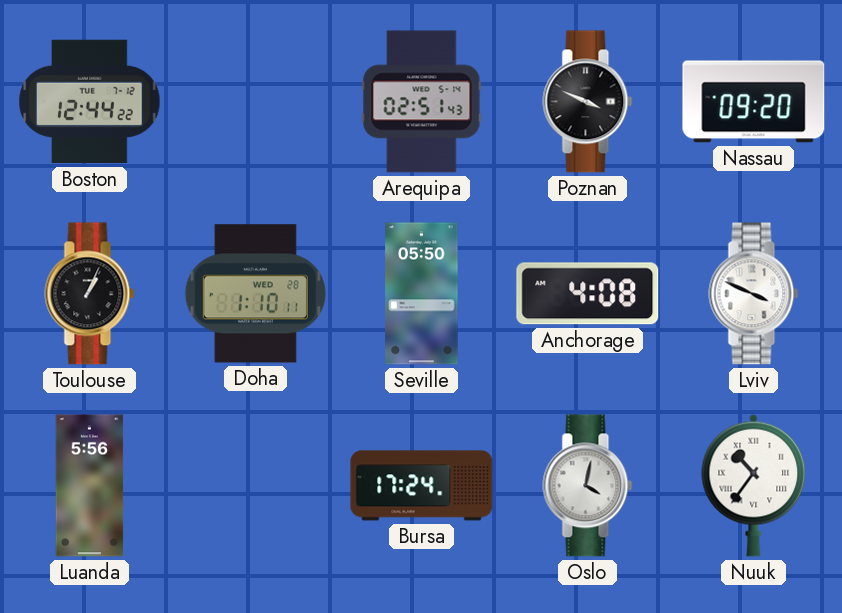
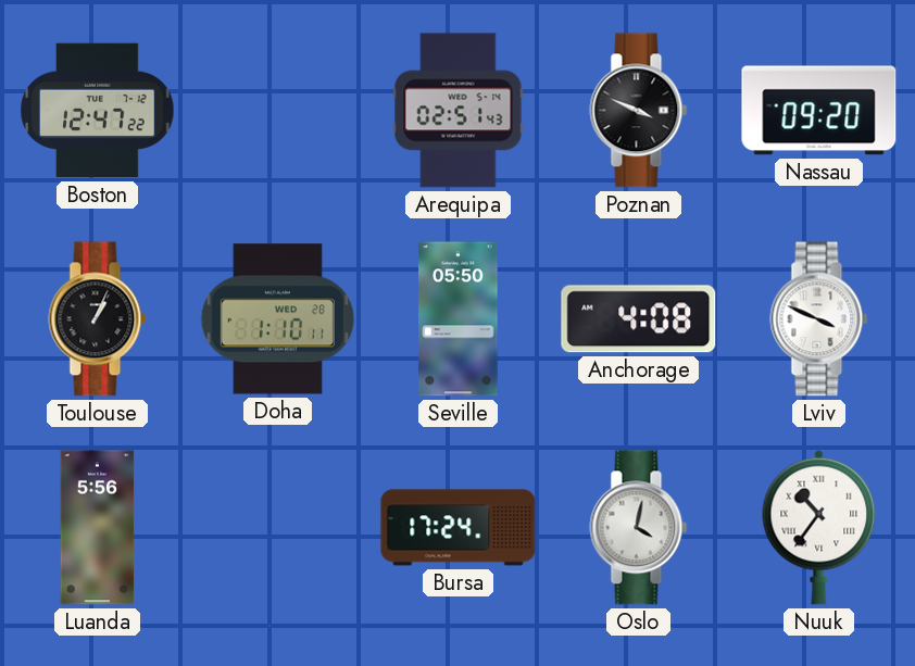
Boston: 12:44 -> 12:47 (98, 111)
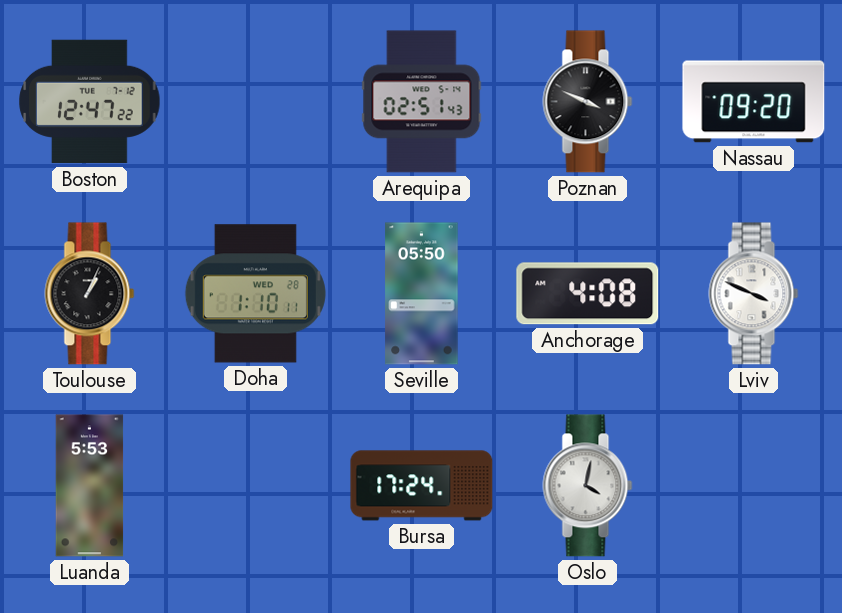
Luanda: 5:56 -> 5:53 (90, 486)
Nuuk: 10:36 -> none (819, 527)
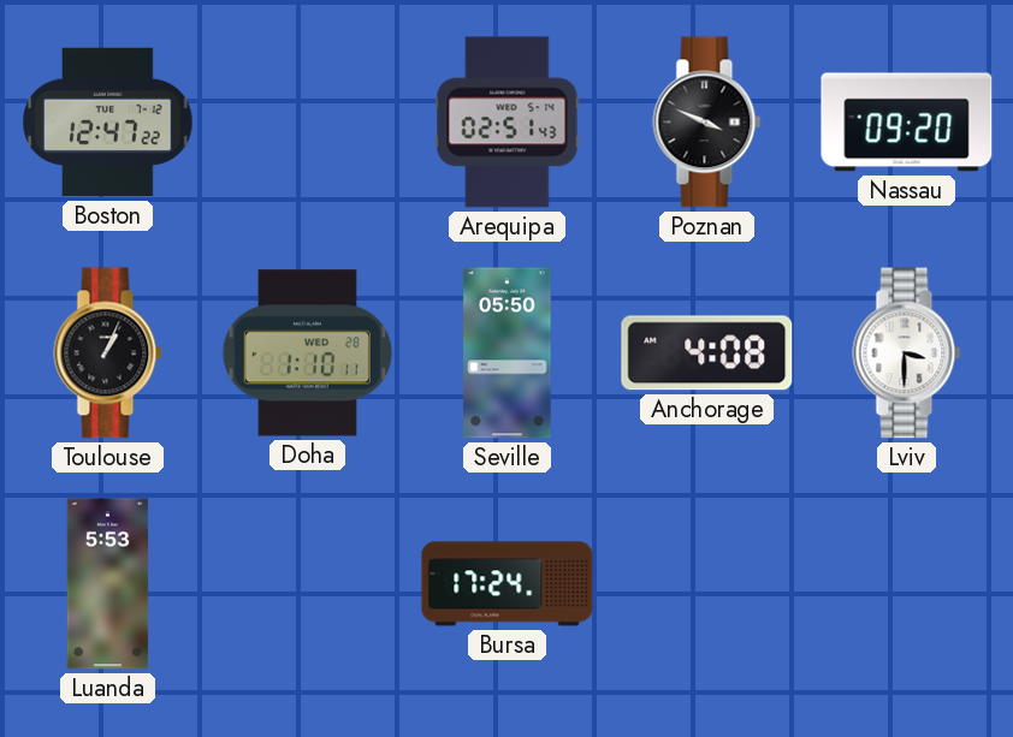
Lviv: 3:49 -> 3:30 (907, 353)
Oslo: 4:02 -> none (588, 486)
